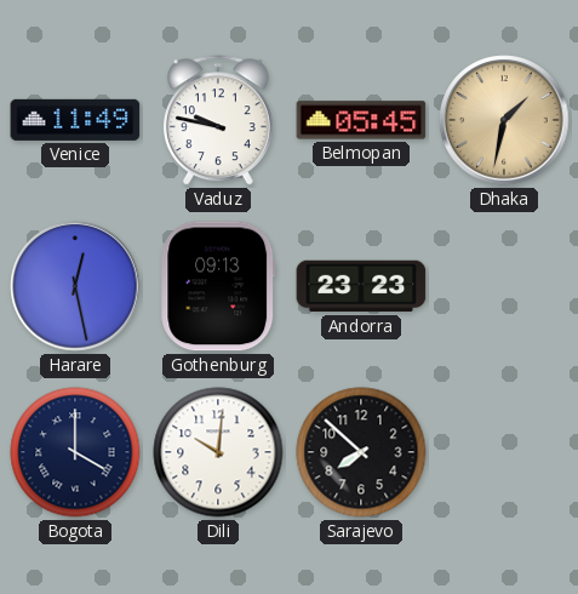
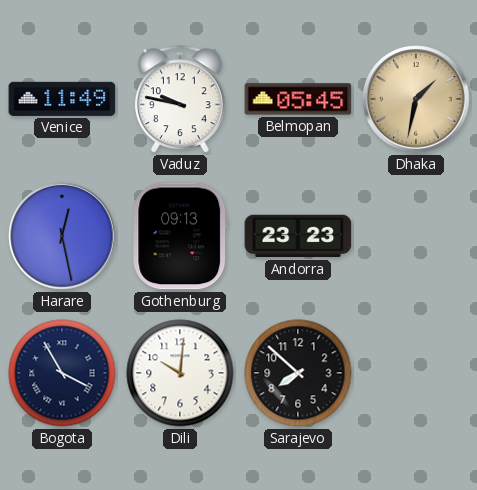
Bogota: 4:00 -> 3:55 (62, 373)
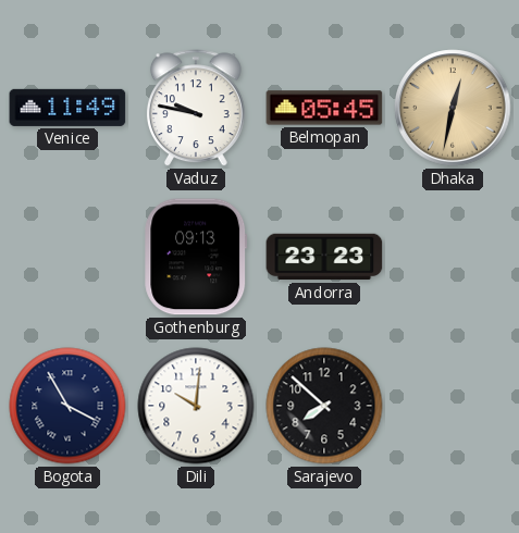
Dhaka: 1:32 -> 12:32 (453, 108)
Harare: 12:28 -> none (62, 236)
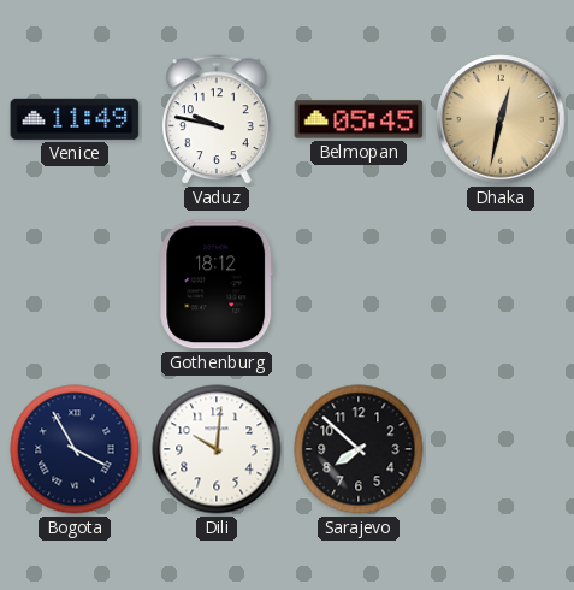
Gothenburg: 09:13 -> 18:12 (217, 284)
Andorra: 23:23 -> none (324, 257)
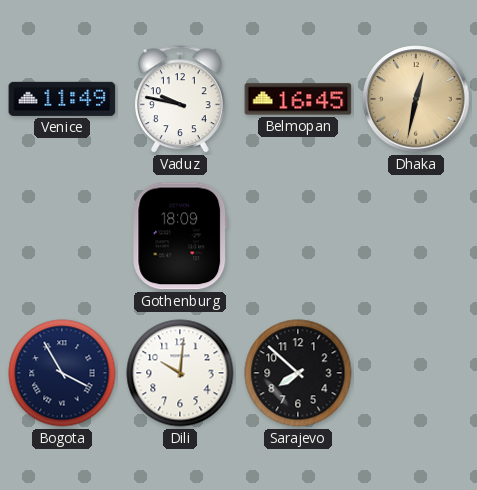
Belmopan: 05:45 -> 16:45 (298, 99)
Gothenburg: 18:12 -> 18:09 (180, 236)
